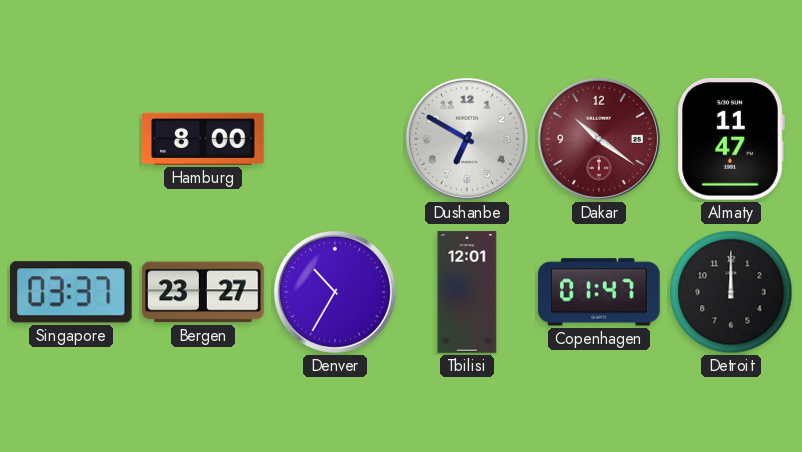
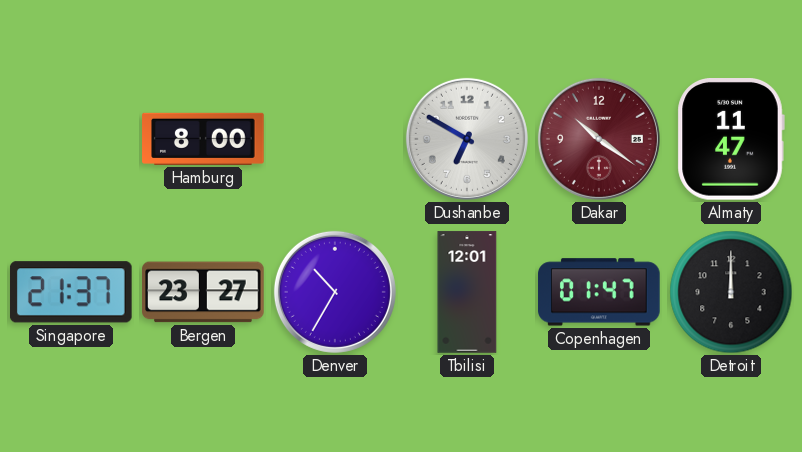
Singapore: 03:37 -> 21:37 (71, 292)
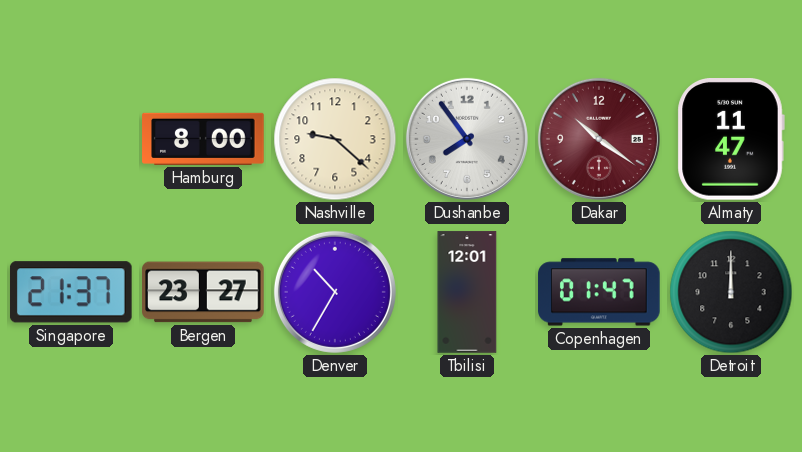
Nashville: none -> 9:22 (335, 139)
Dushanbe: 6:50 -> 7:54 (467, 139)
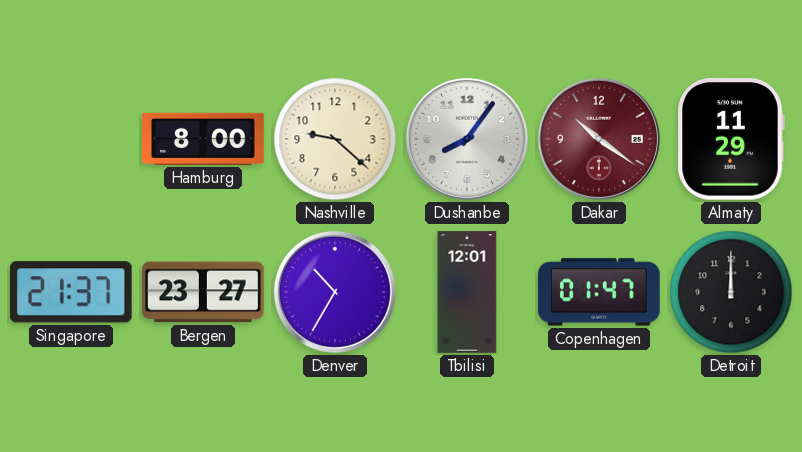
Dushanbe: 7:54 -> 8:06 (467, 139)
Almaty: 11:47 -> 11:29 (731, 140)
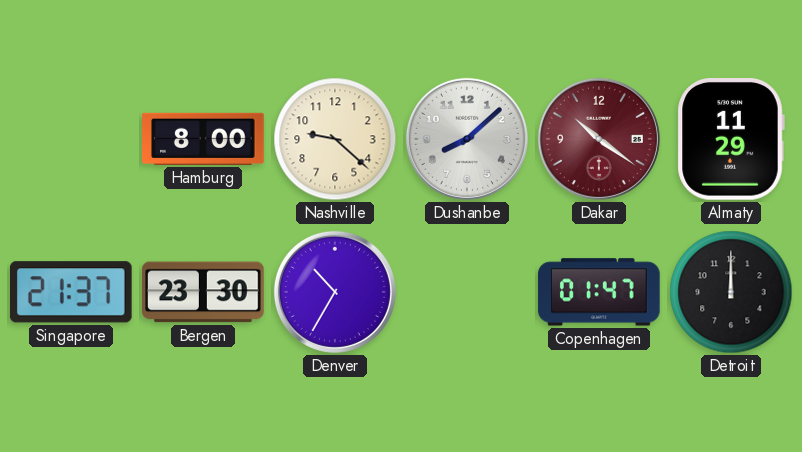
Dushanbe: 8:06 -> 8:08 (467, 139)
Bergen: 23:27 -> 23:30 (203, 292)
Tbilisi: 12:01 -> none (467, 292)
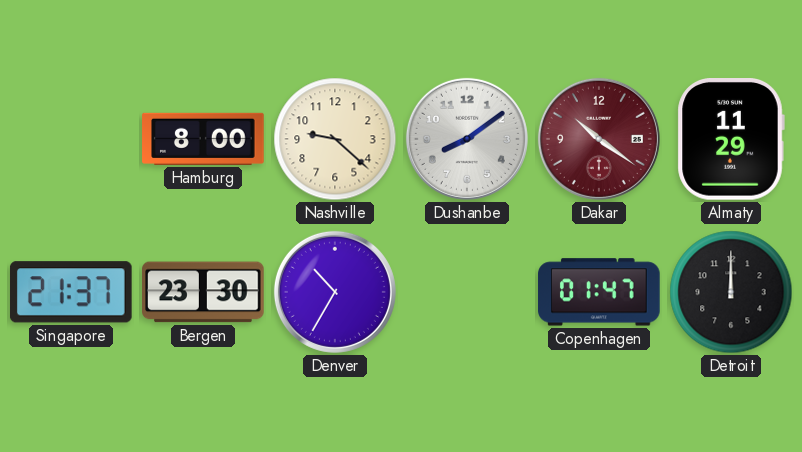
Dushanbe: 8:08 -> 8:09 (467, 139)
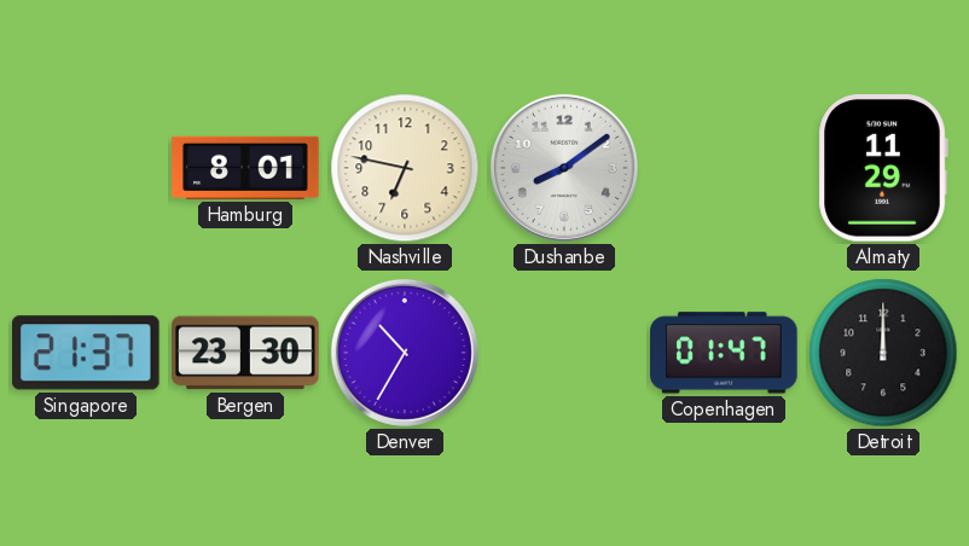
Hamburg: 8:00 -> 8:01 (245, 168)
Nashville: 9:22 -> 6:47 (405, 168)
Dakar: 10:21 -> none (599, 139)
